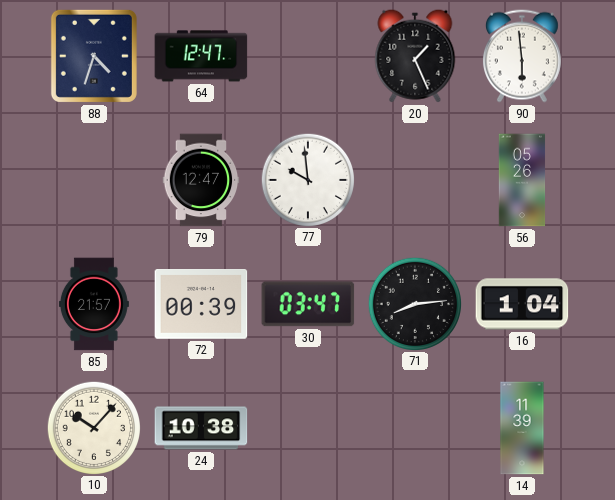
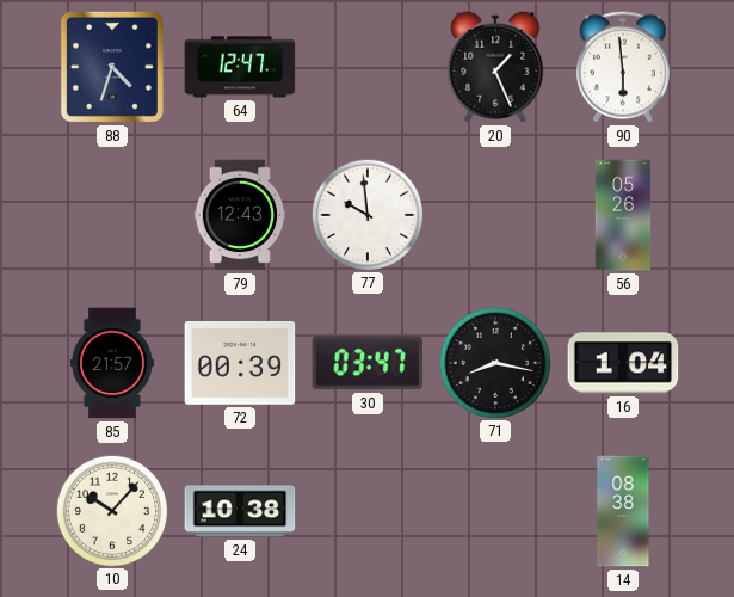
79: 12:47 -> 12:43 (240, 215)
71: 8:14 -> 8:17 (494, 362)
14: 11:39 -> 08:38 (623, 511)
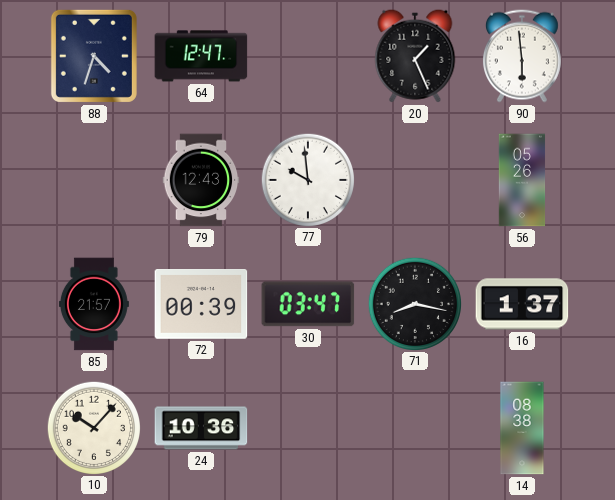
16: 1:04 -> 1:37 (522, 304)
24: 10:38 -> 10:36 (201, 428)
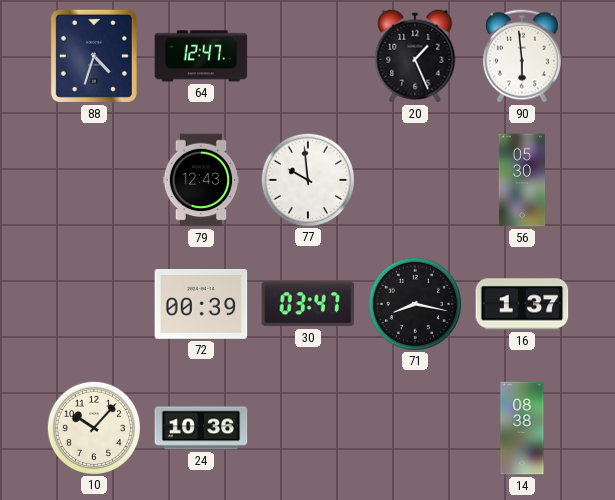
56: 05:26 -> 05:30 (522, 180)
85: 21:57 -> none (94, 304)
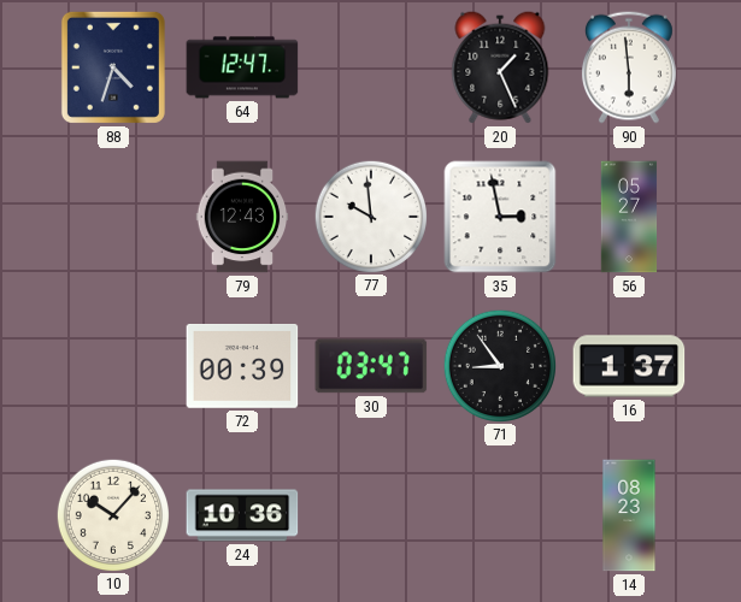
35: none -> 2:58 (500, 217)
56: 05:30 -> 05:27 (629, 217)
71: 8:17 -> 8:54 (499, 365)
14: 08:38 -> 08:23 (629, 515)
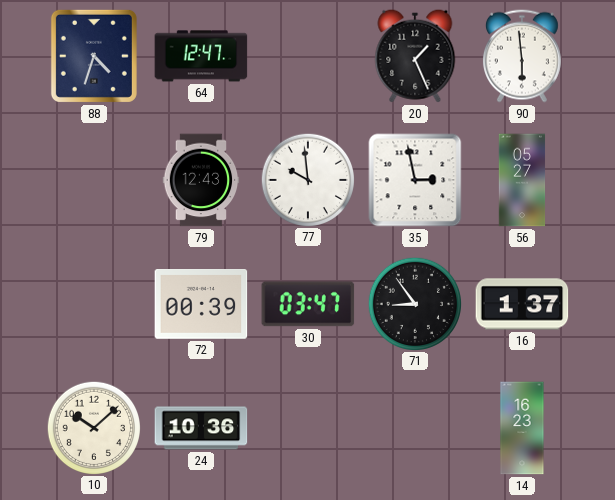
10: 10:07 -> 10:08 (93, 427)
14: 08:23 -> 16:23 (522, 428)
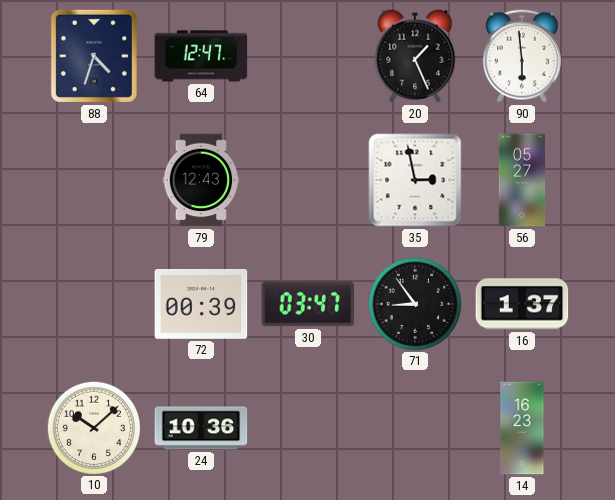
77: 9:59 -> none (307, 179)
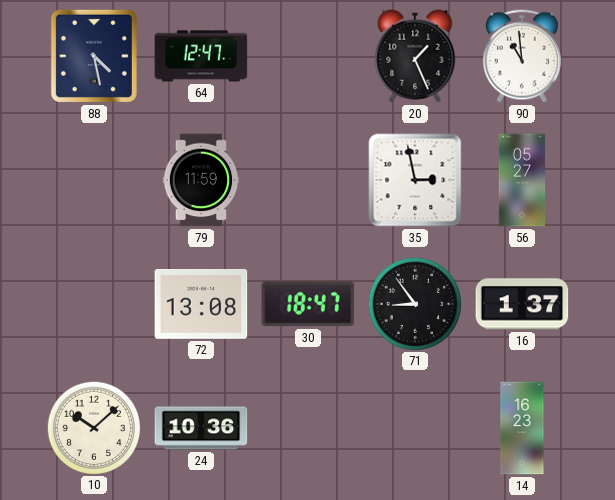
88: 4:33 -> 4:28 (94, 56)
90: 5:59 -> 10:59 (522, 56)
79: 12:43 -> 11:59 (201, 180)
72: 00:39 -> 13:08 (201, 305)
30: 03:47 -> 18:47 (308, 304)
